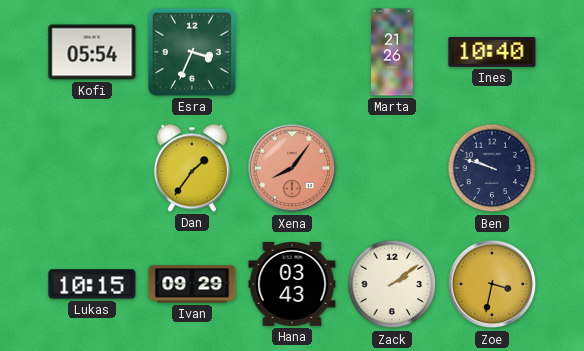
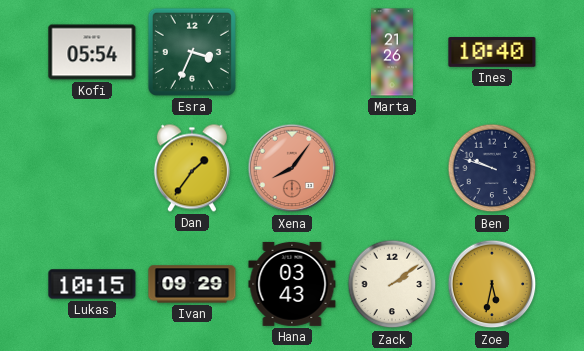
Zoe: 3:32 -> 5:32 (492, 284)
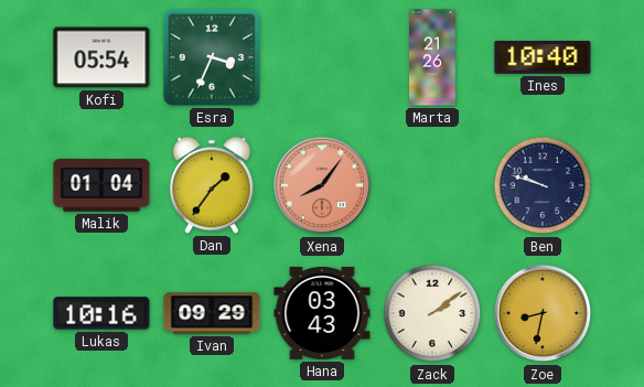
Malik: none -> 01:04 (101, 185)
Lukas: 10:15 -> 10:16 (101, 313)
Zoe: 5:32 -> 8:32 (543, 313)
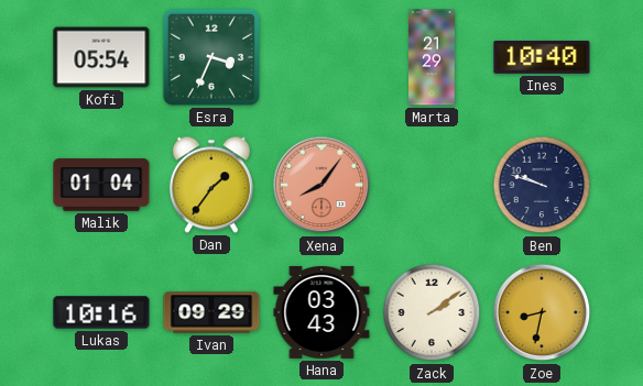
Marta: 21:26 -> 21:29 (433, 57)
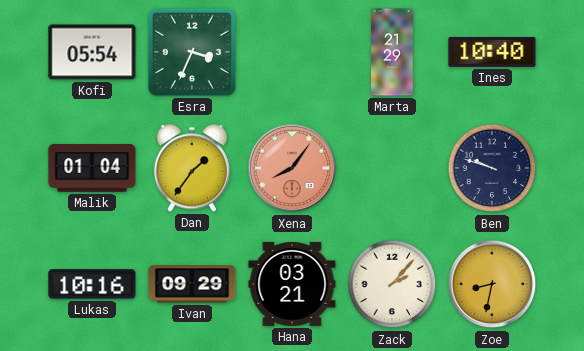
Hana: 03:43 -> 03:21 (292, 284)
Zack: 2:09 -> 2:07 (392, 284)
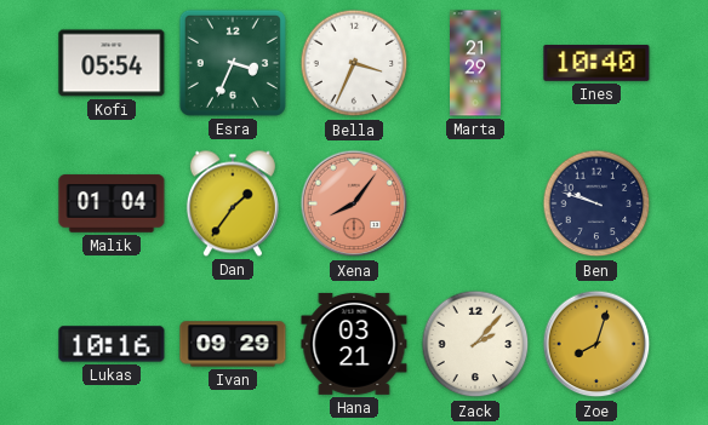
Bella: none -> 3:34 (354, 63)
Zoe: 8:32 -> 8:03 (596, 344)
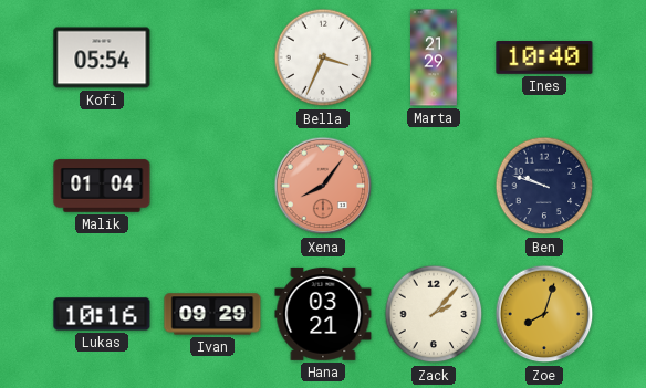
Esra: 3:34 -> none (233, 63)
Dan: 1:36 -> none (233, 203)
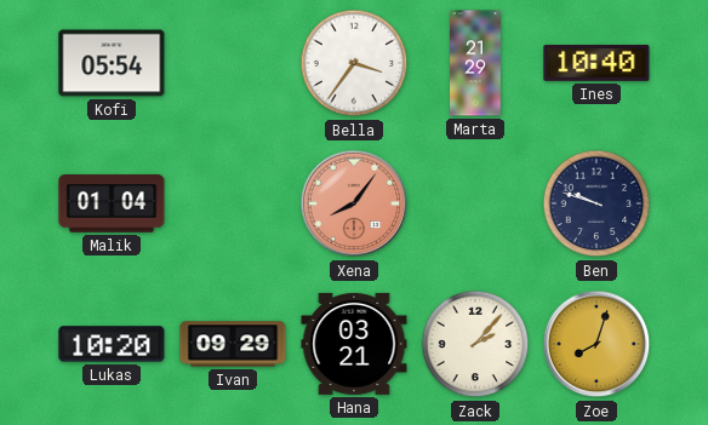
Bella: 3:34 -> 3:36 (354, 63)
Lukas: 10:16 -> 10:20 (112, 344)
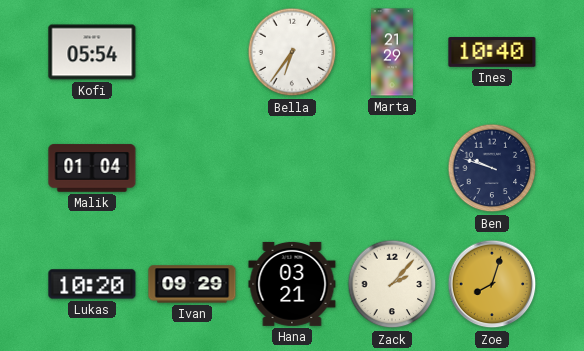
Bella: 3:36 -> 6:36 (292, 52)
Xena: 8:06 -> none (354, 203)
